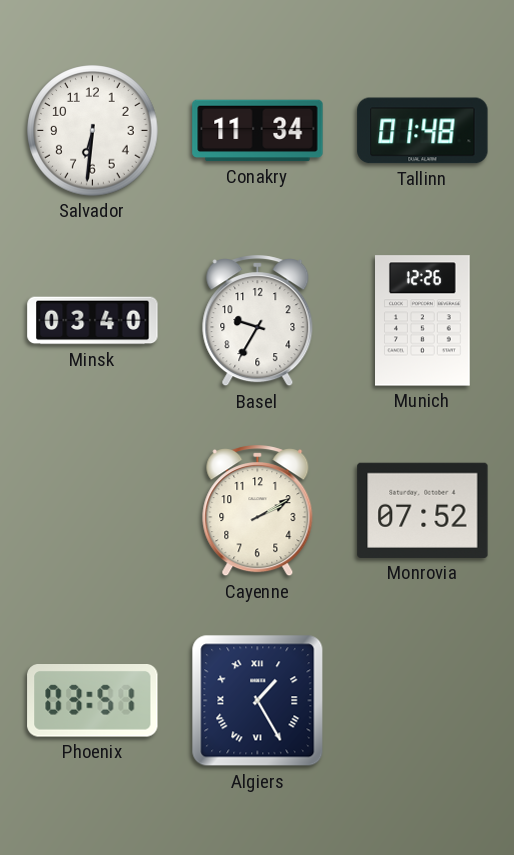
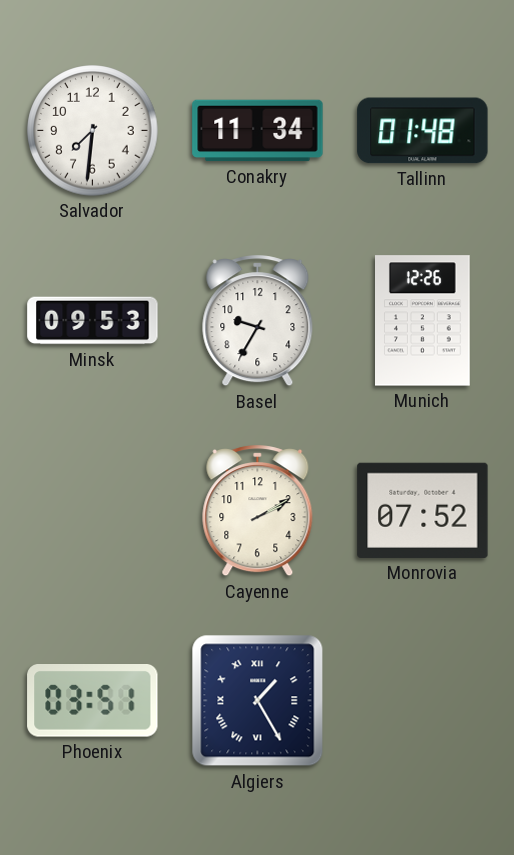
Salvador: 6:31 -> 7:31 (93, 131)
Minsk: 03:40 -> 09:53 (93, 321)
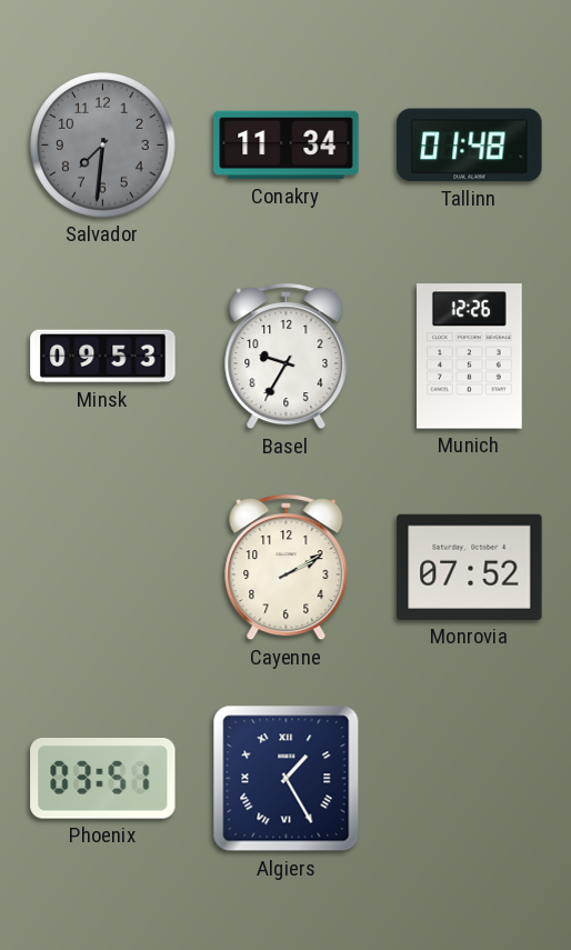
Salvador dial: white -> grey (103, 146)
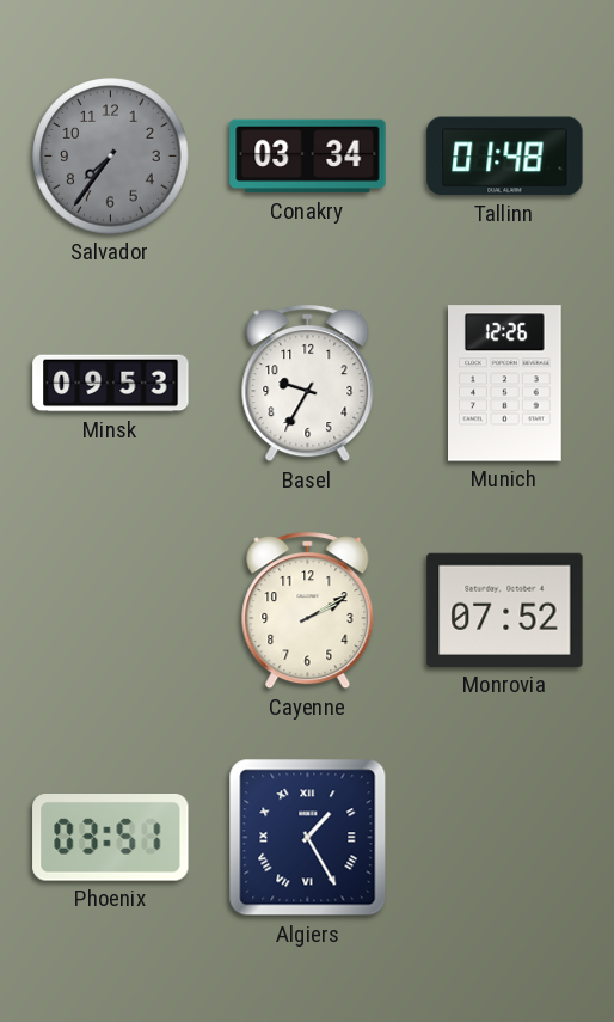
Salvador: 7:31 -> 7:36 (111, 157)
Conakry: 11:34 -> 03:34 (308, 157)
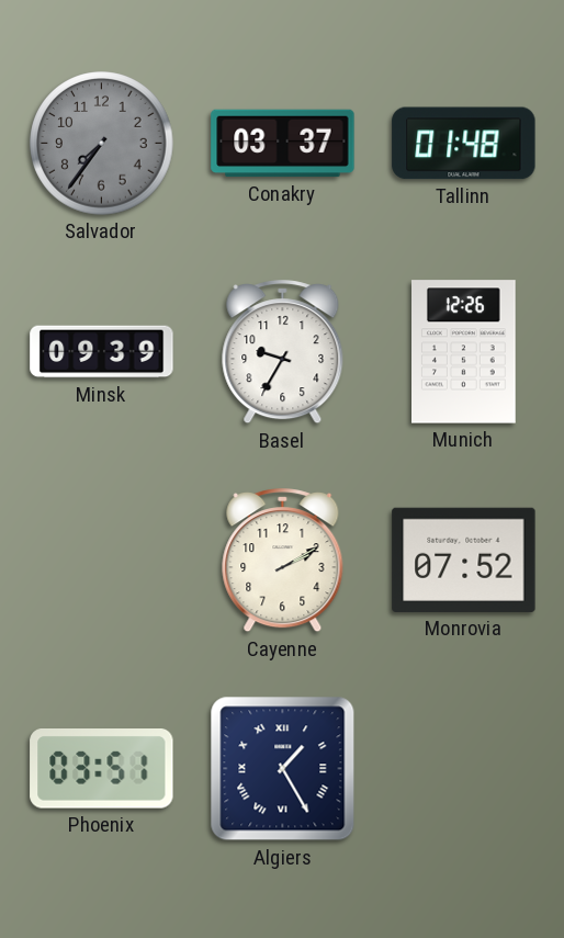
Conakry: 03:34 -> 03:37 (283, 144)
Minsk: 09:53 -> 09:39 (102, 352)
